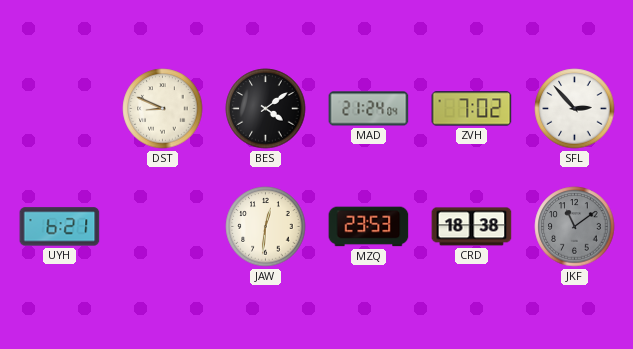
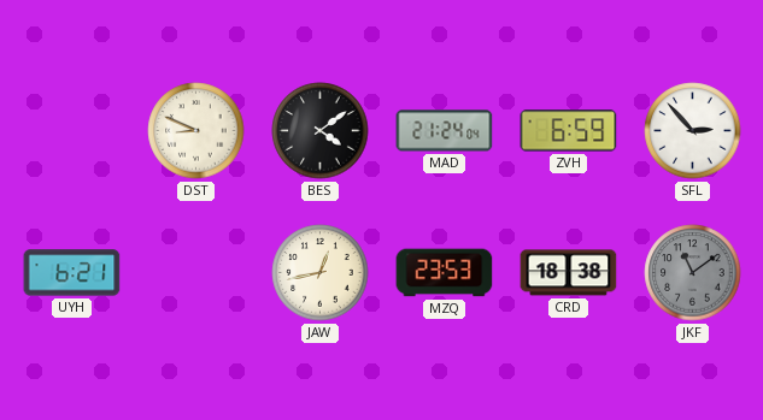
ZVH: 7:02 -> 6:59 (569, 131)
JAW: 12:31 -> 12:43 (321, 273)
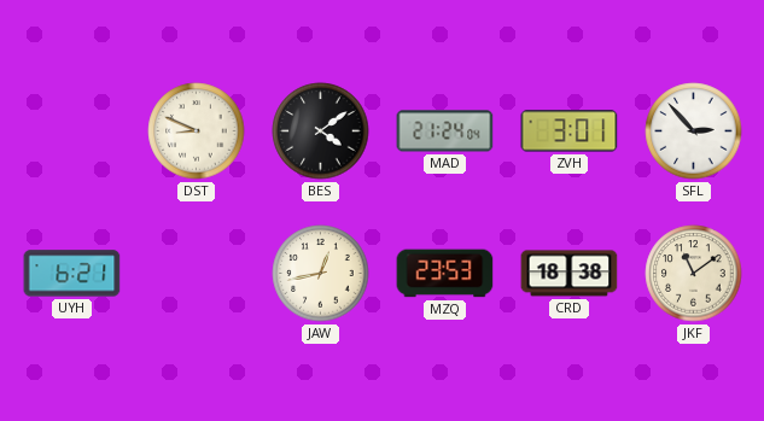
ZVH: 6:59 -> 3:01 (570, 131)
JKF dial: grey -> cream (694, 274)
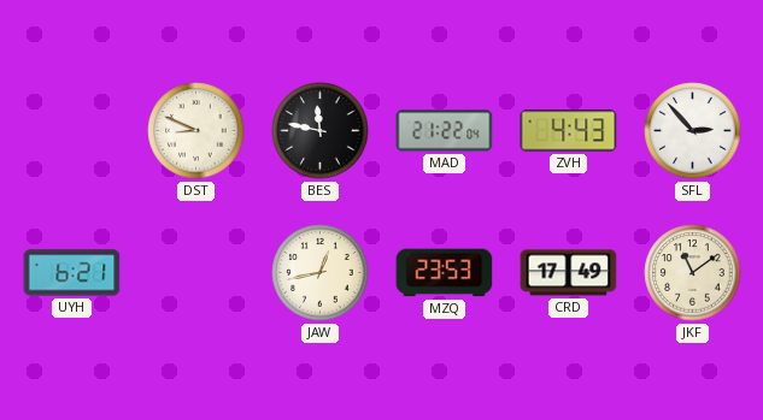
BES: 4:09 -> 11:47 (321, 131)
MAD: 21:24 -> 21:22 (445, 131)
ZVH: 3:01 -> 4:43 (569, 131)
CRD: 18:38 -> 17:49 (569, 273)
